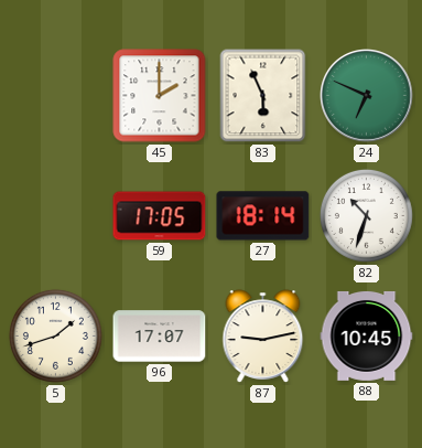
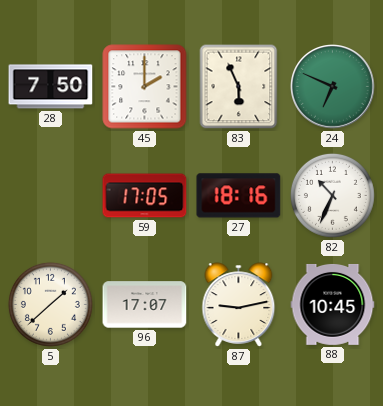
28: none -> 7:50 (51, 87)
27: 18:14 -> 18:16 (239, 196)
82: 10:33 -> 10:34 (332, 195)
5: 1:42 -> 1:38 (50, 304)
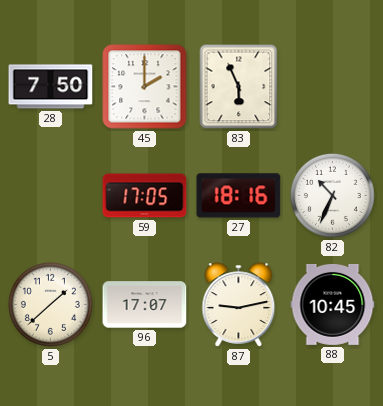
24: 6:49 -> none (333, 87)
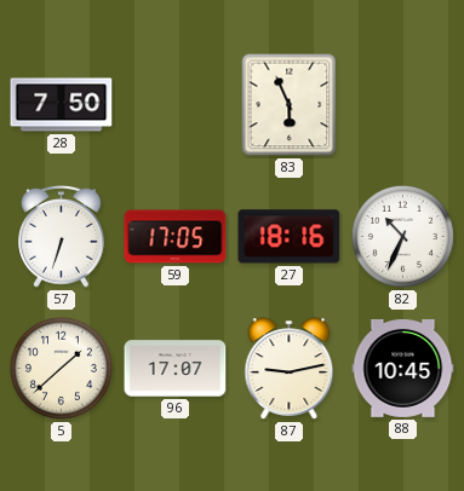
45: 2:00 -> none (145, 87)
57: none -> 6:33 (62, 236)
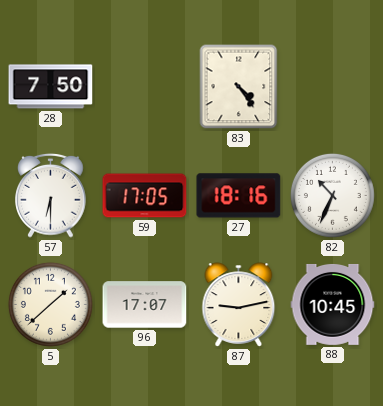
83: 5:56 -> 4:24 (239, 87)
57: 6:33 -> 6:30 (51, 195)
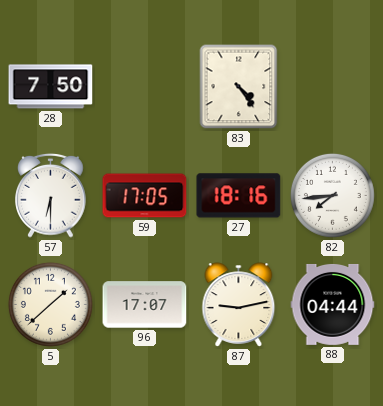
82: 10:34 -> 7:44 (332, 195)
88: 10:45 -> 04:44 (333, 304)
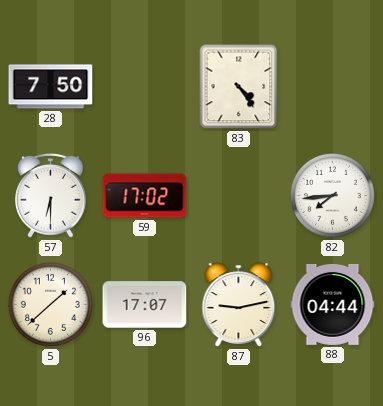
59: 17:05 -> 17:02 (145, 196)
27: 18:16 -> none (239, 196)
